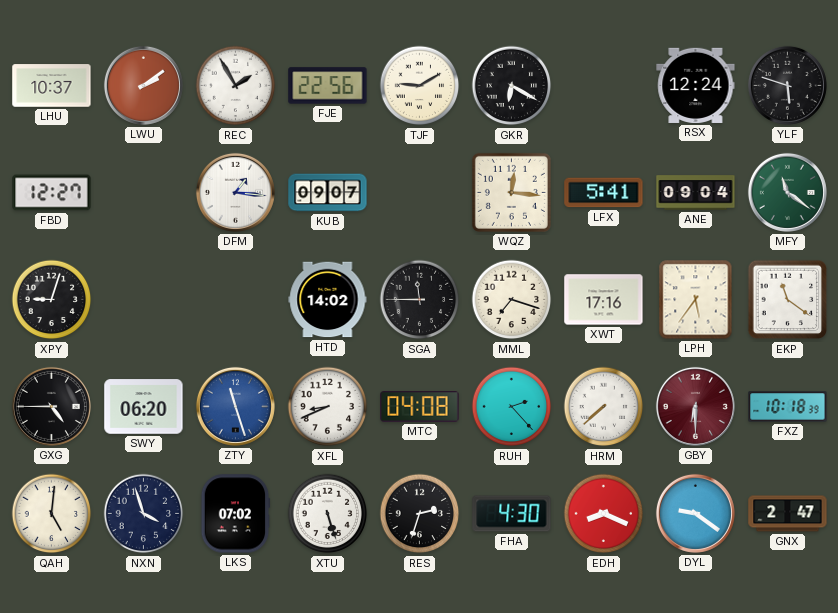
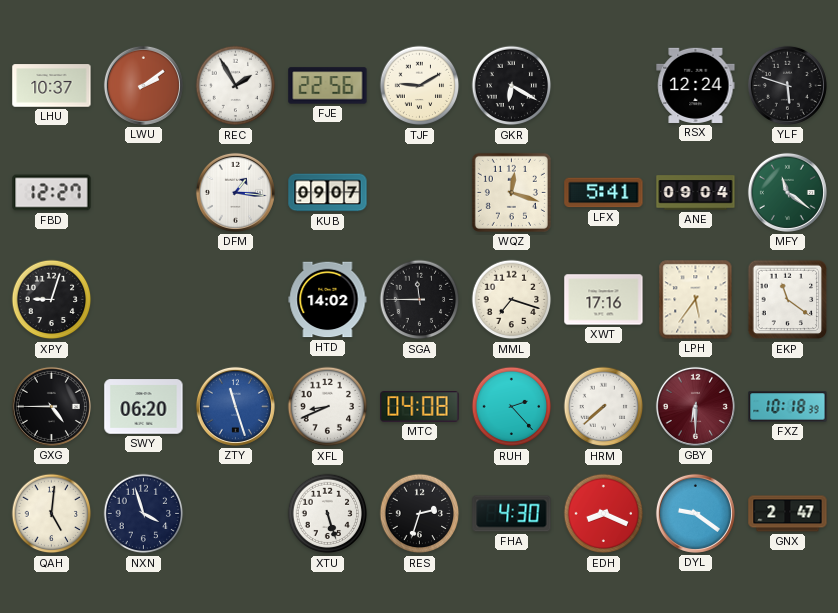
WQZ: 12:16 -> 12:18 (511, 192)
LKS: 07:02 -> none (236, 514)
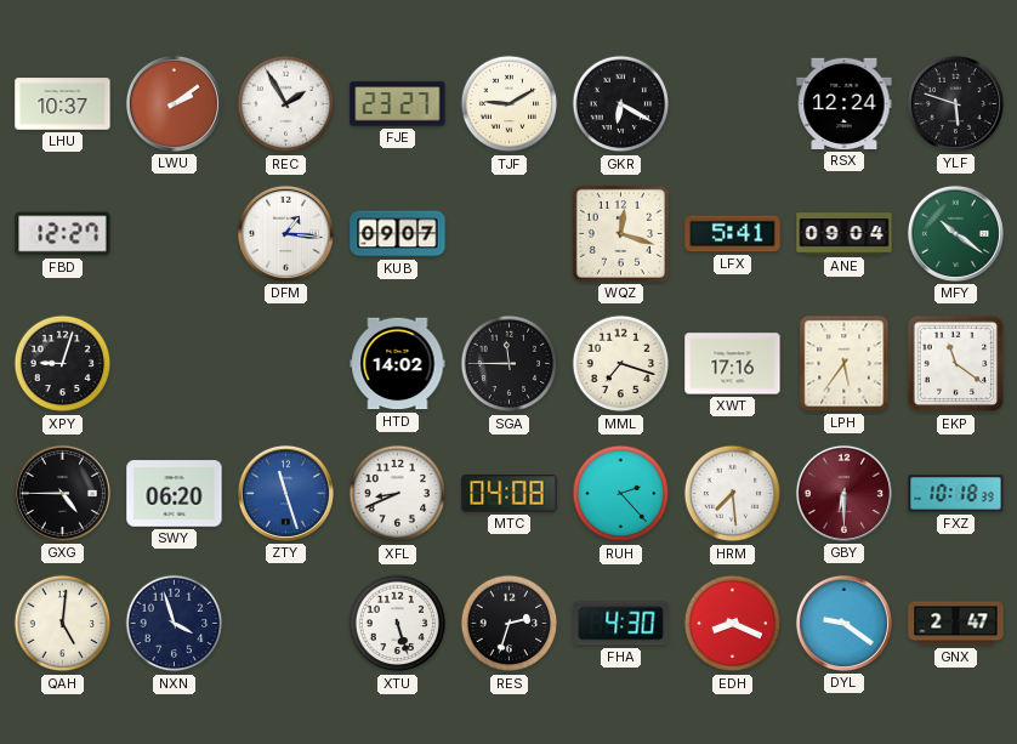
FJE: 22:56 -> 23:27 (398, 104)
MFY: 11:21 -> 10:21 (955, 233)
HRM: 7:38 -> 7:29 (733, 494)
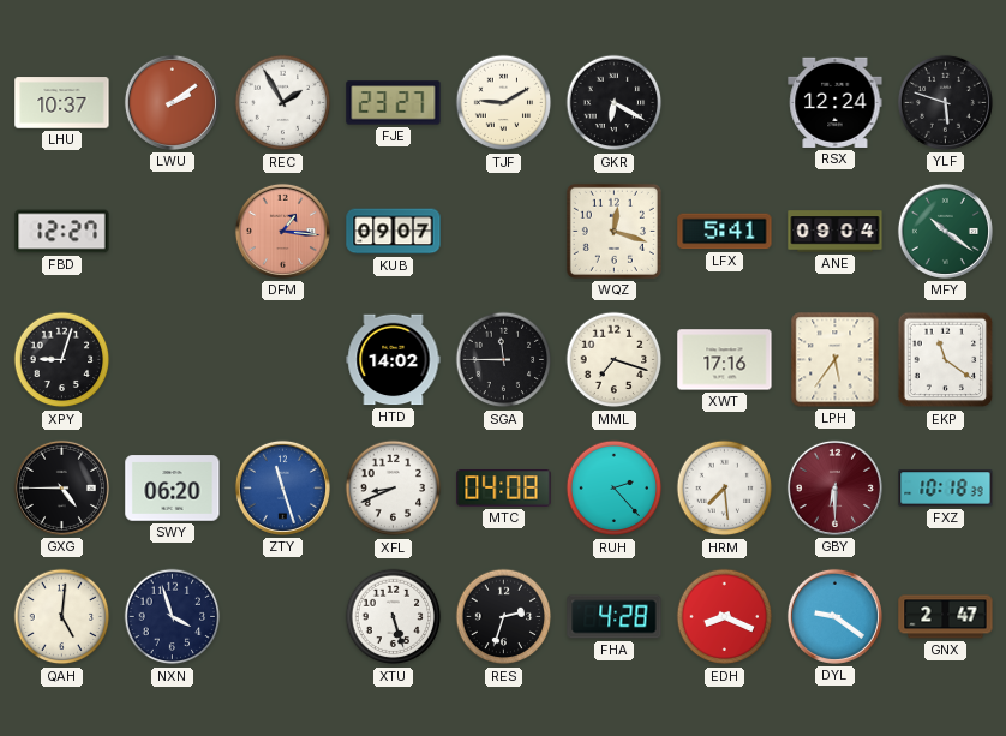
DFM dial: white -> salmon (282, 231)
FHA: 4:30 -> 4:28 (615, 617)
